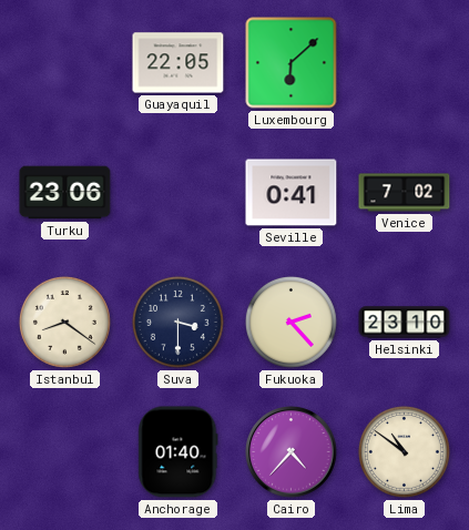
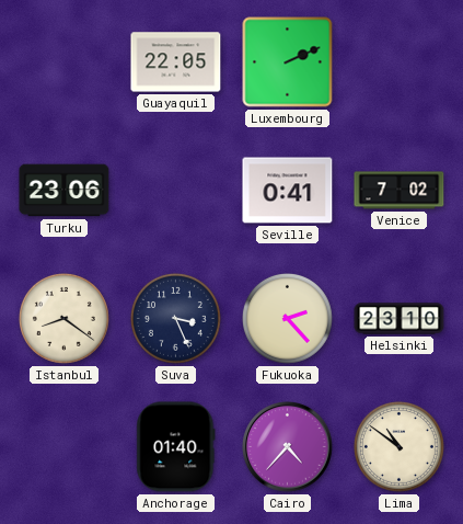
Luxembourg: 6:08 -> 2:11 (288, 62)
Suva: 3:30 -> 3:26 (175, 318)
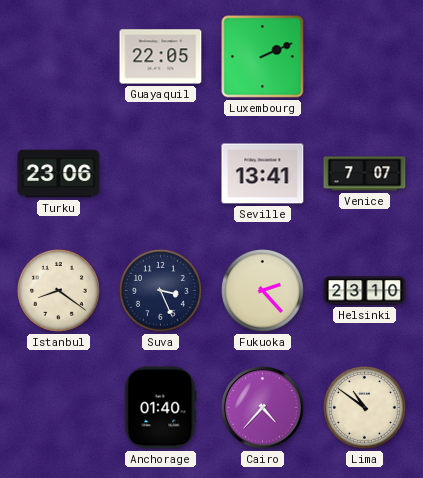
Seville: 0:41 -> 13:41 (263, 174)
Venice: 7:02 -> 7:07 (365, 174)
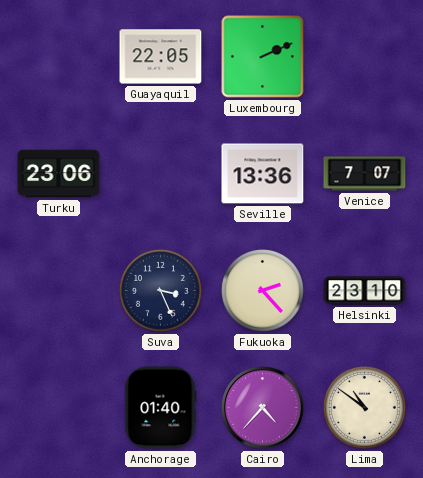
Seville: 13:41 -> 13:36 (263, 174)
Istanbul: 8:21 -> none (58, 290)
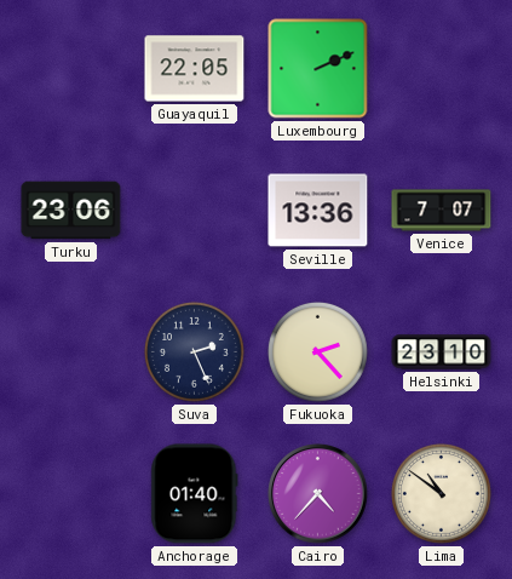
Suva: 3:26 -> 2:26 (194, 351)
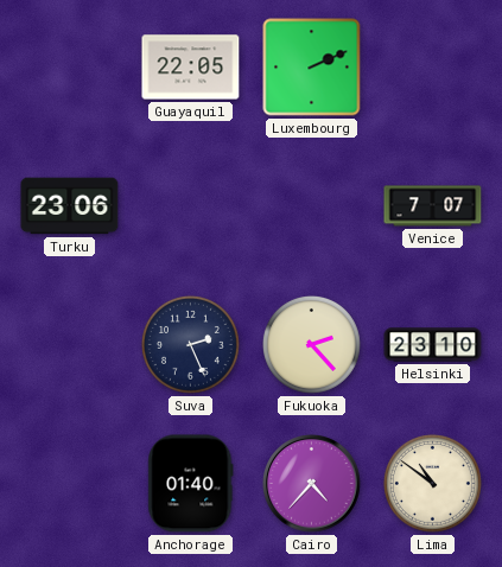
Seville: 13:36 -> none (318, 211)
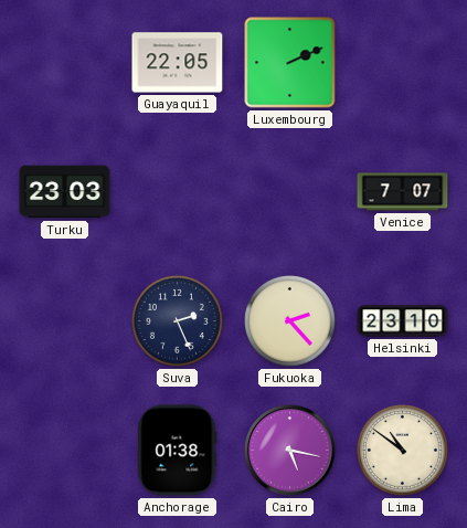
Turku: 23:06 -> 23:03 (65, 192)
Anchorage: 01:40 -> 01:38 (178, 451)
Cairo: 4:37 -> 5:17 (290, 451)
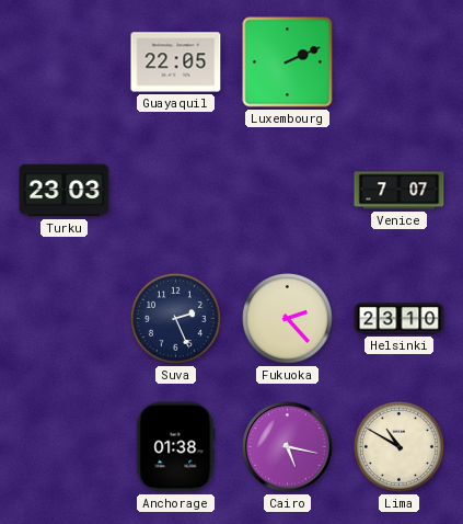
Lima: 10:51 -> 10:50 (398, 446)
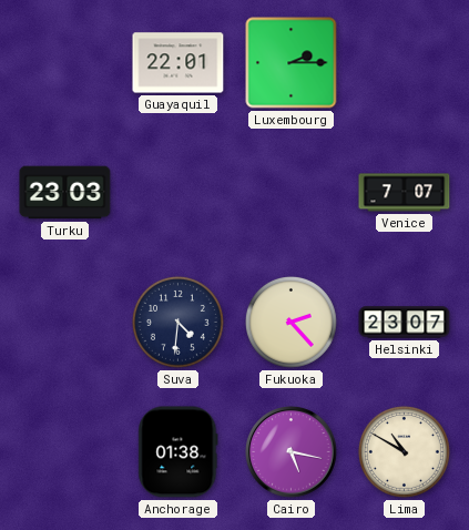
Guayaquil: 22:05 -> 22:01 (179, 63)
Luxembourg: 2:11 -> 2:15 (292, 63)
Suva: 2:26 -> 4:31 (177, 322)
Helsinki: 23:10 -> 23:07 (405, 323)
